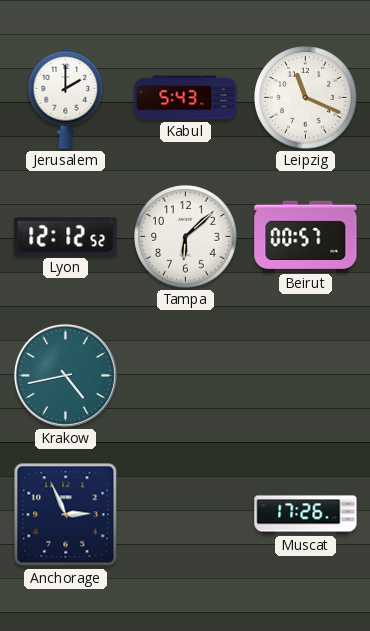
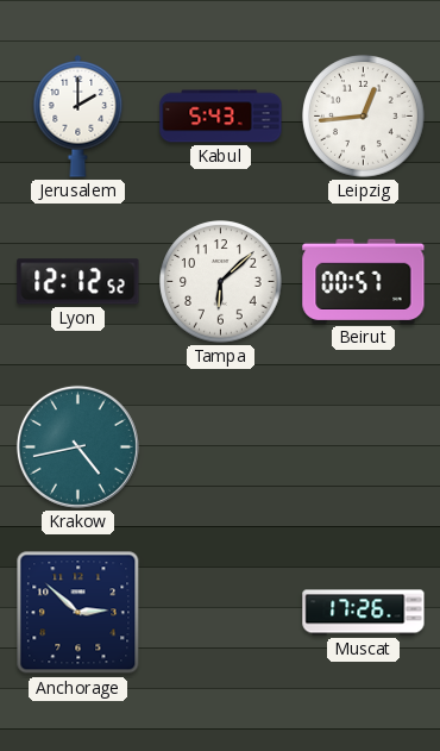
Leipzig: 11:19 -> 12:44 (364, 117)
Anchorage: 2:56 -> 2:52 (78, 613)
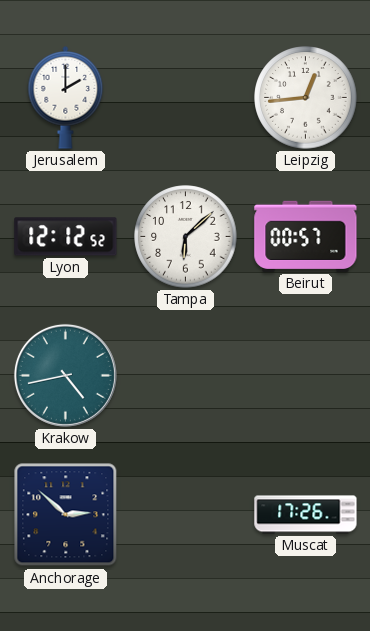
Kabul: 5:43 -> none (221, 117)
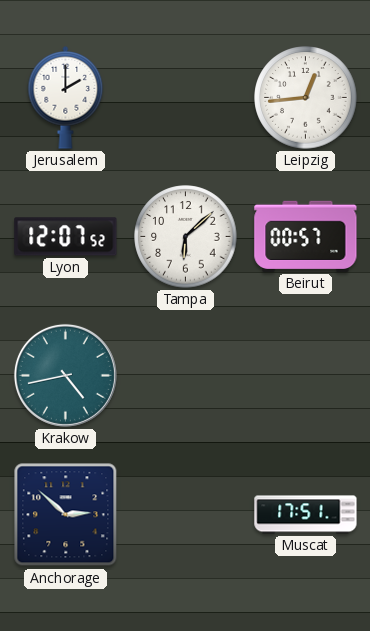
Lyon: 12:12 -> 12:07 (66, 237)
Muscat: 17:26 -> 17:51 (306, 515)
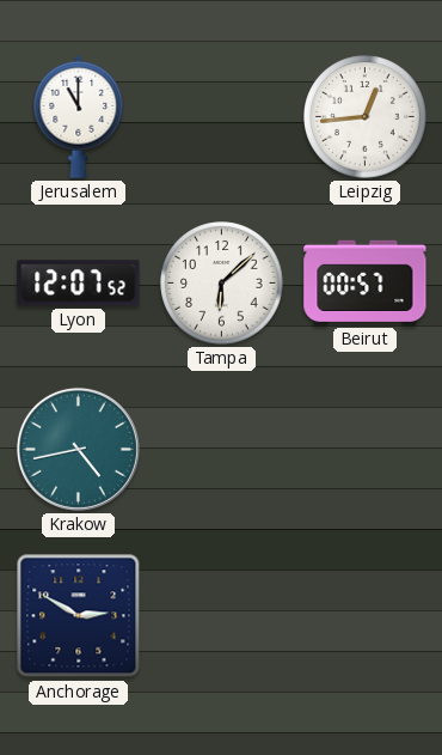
Jerusalem: 2:00 -> 11:00 (79, 117)
Anchorage: 2:52 -> 2:50 (79, 616)
Muscat: 17:51 -> none (306, 515)
